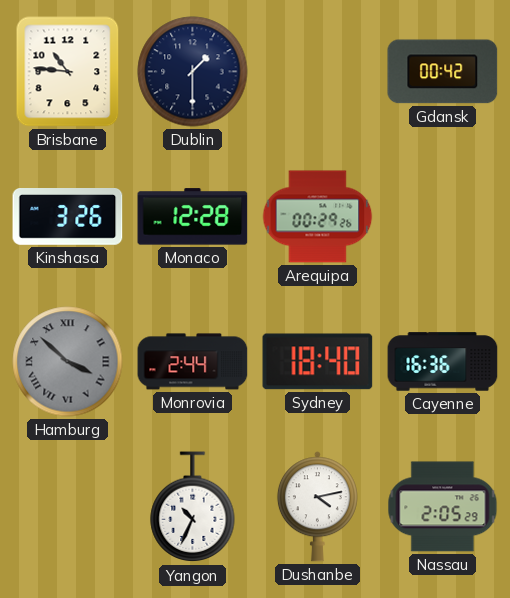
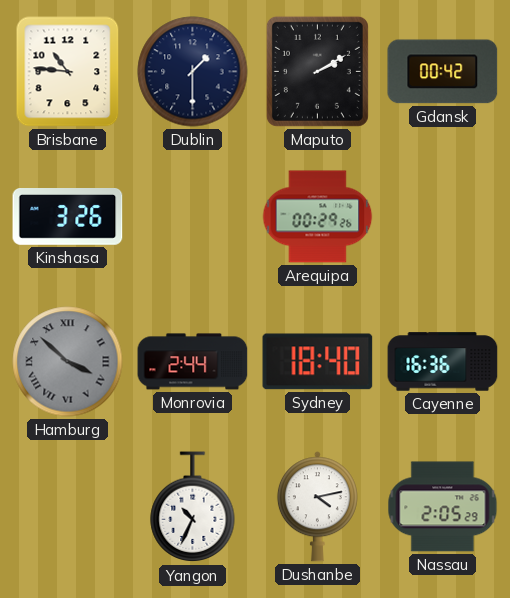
Maputo: none -> 2:10 (317, 71)
Monaco: 12:28 -> none (193, 217)
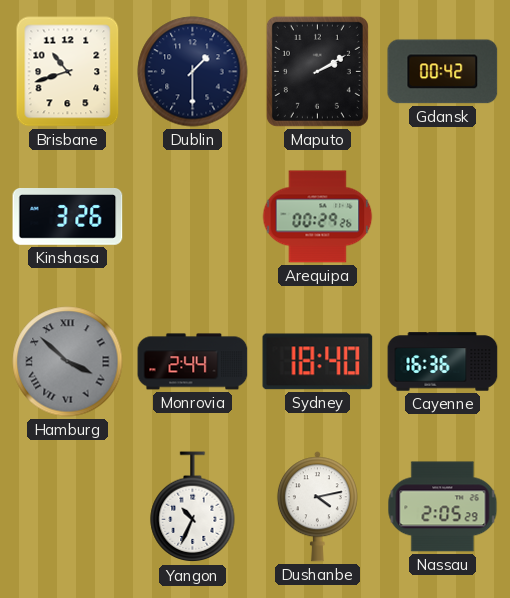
Brisbane: 10:46 -> 10:42 (68, 72)
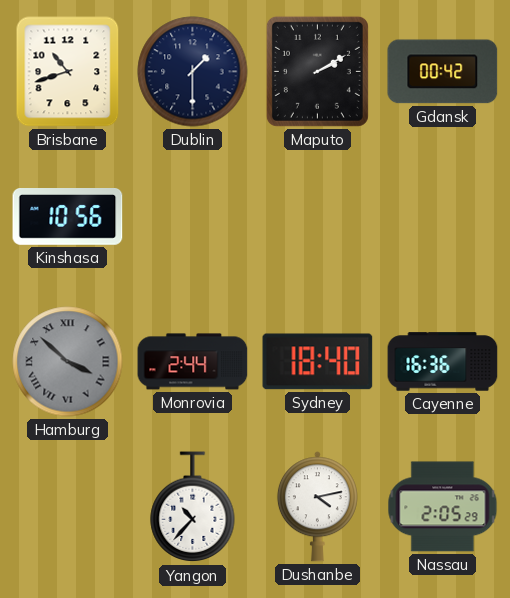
Kinshasa: 3:26 -> 10:56 (68, 217)
Arequipa: 00:29 -> none (318, 217)
Yangon: 10:34 -> 10:37 (193, 507)
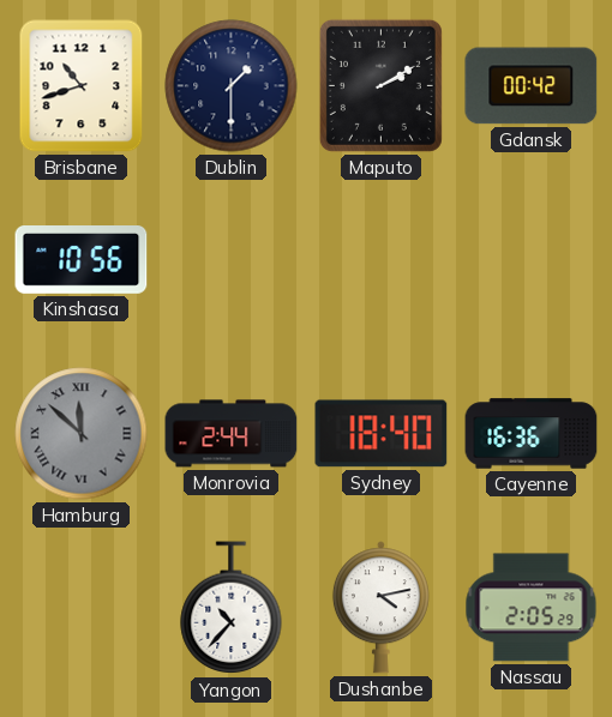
Hamburg: 3:52 -> 11:52 (82, 434)
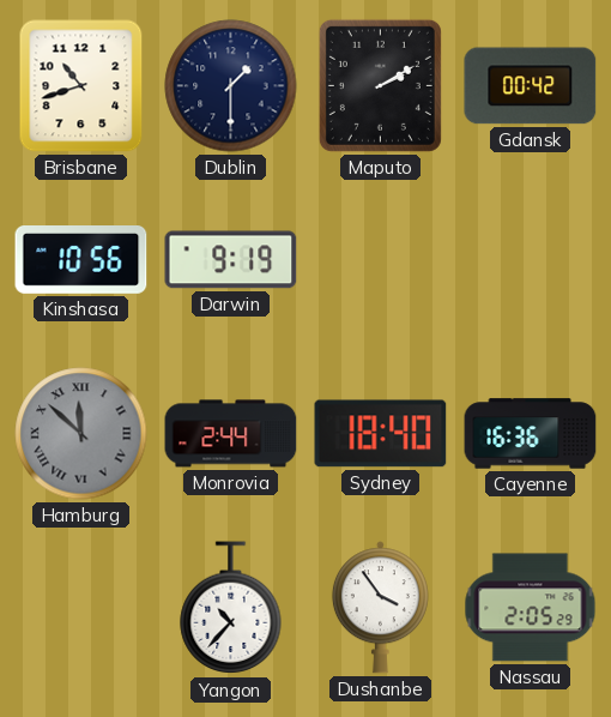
Darwin: none -> 9:19 (231, 260)
Dushanbe: 4:13 -> 3:54 (380, 608)
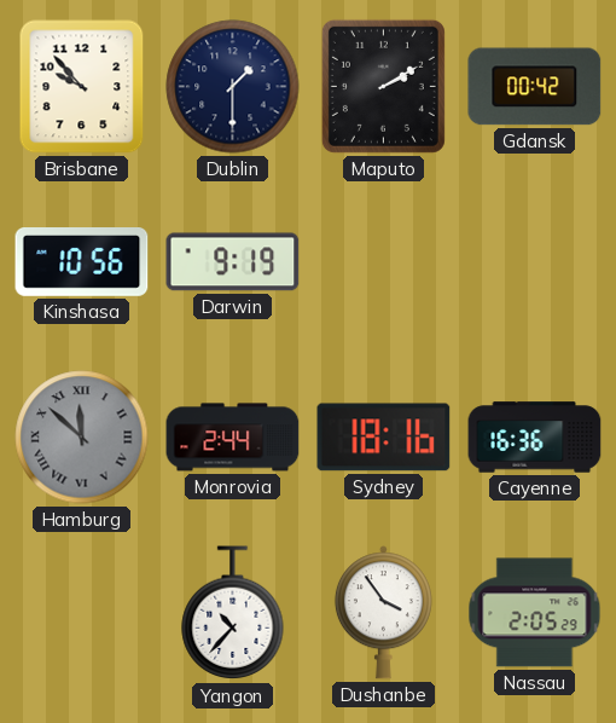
Brisbane: 10:42 -> 9:53 (82, 87)
Sydney: 18:40 -> 18:16 (384, 438)
